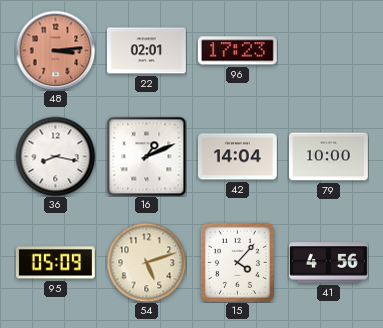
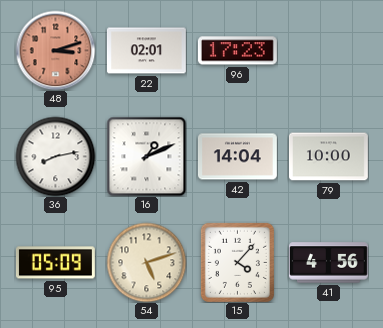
48: 3:14 -> 3:12 (55, 50)
36: 8:17 -> 8:13 (55, 156)
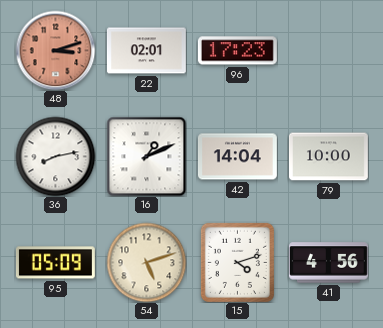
15: 4:07 -> 4:12 (237, 262)
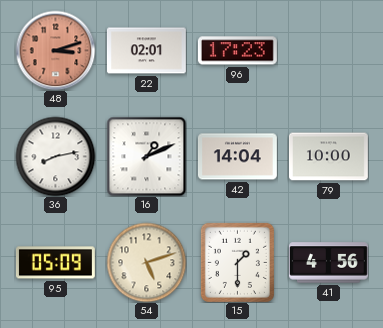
15: 4:12 -> 1:30 (237, 262)
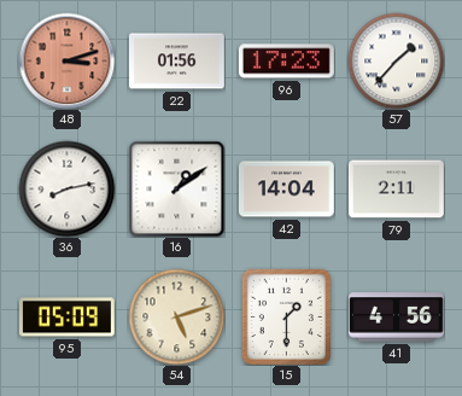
22: 02:01 -> 01:56 (176, 62)
57: none -> 1:37 (396, 60)
16: 1:11 -> 1:09 (176, 188)
79: 10:00 -> 2:11 (396, 190)
